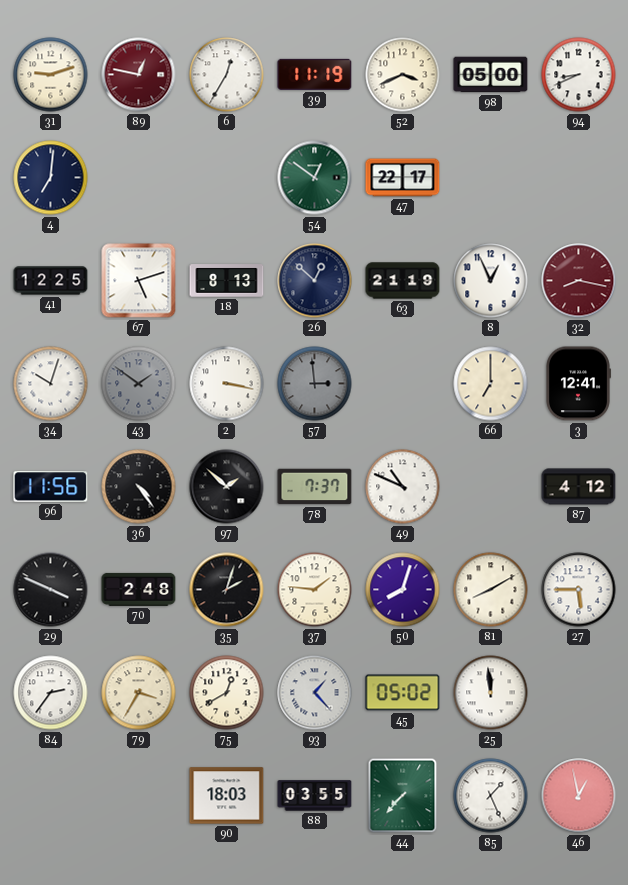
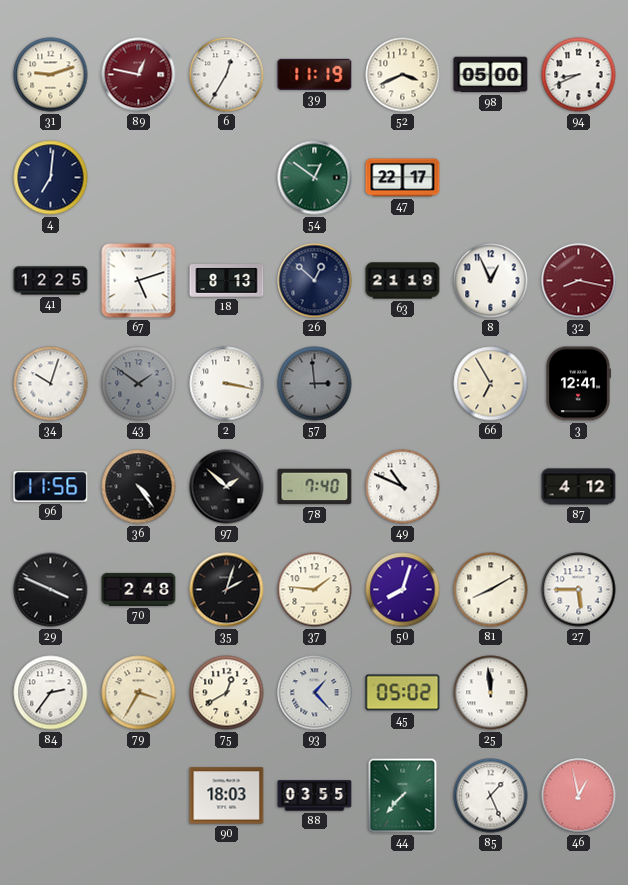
66: 7:00 -> 6:55 (491, 384)
78: 7:37 -> 7:40 (315, 487)
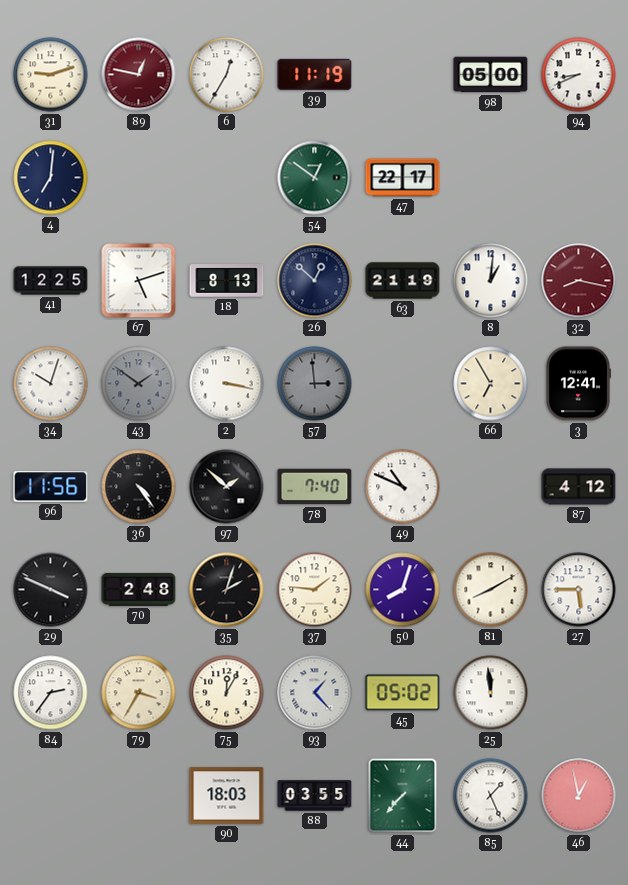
52: 3:41 -> none (403, 75)
8: 12:56 -> 1:01 (491, 281)
75: 12:40 -> 12:05 (227, 693)
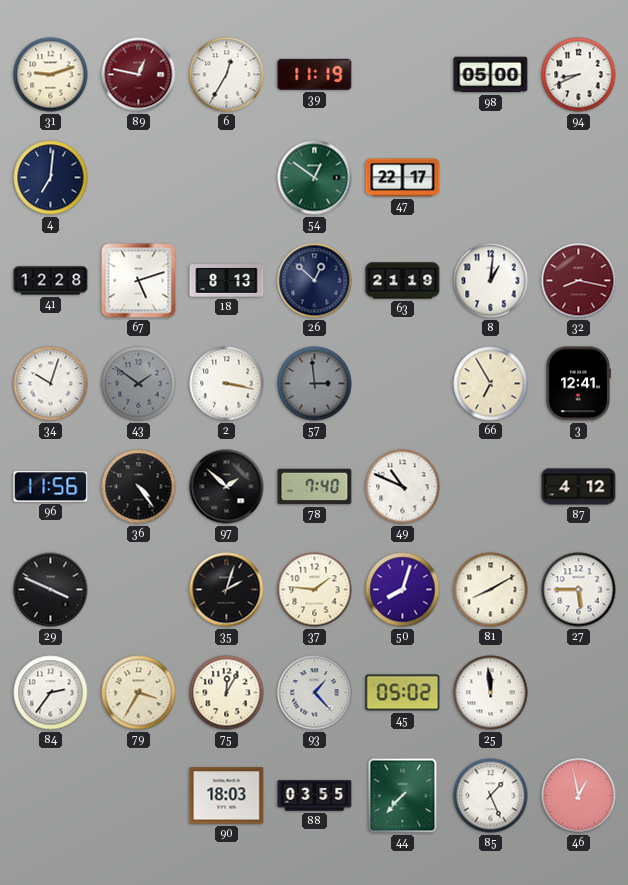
41: 12:25 -> 12:28 (51, 281)
70: 2:48 -> none (139, 589)
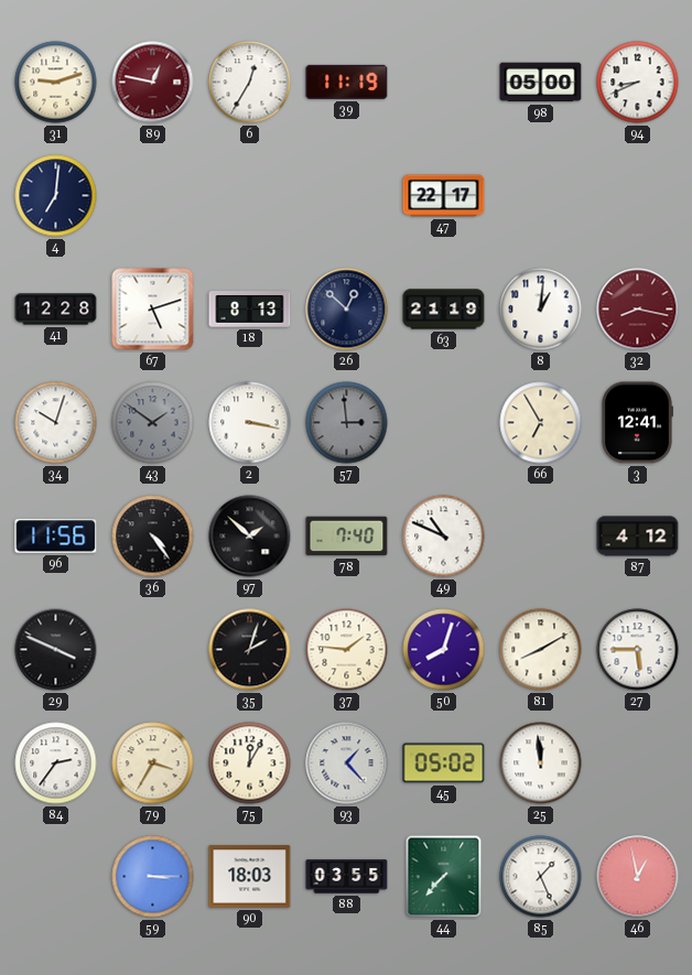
54: 12:51 -> none (315, 178)
59: none -> 3:15 (153, 877)
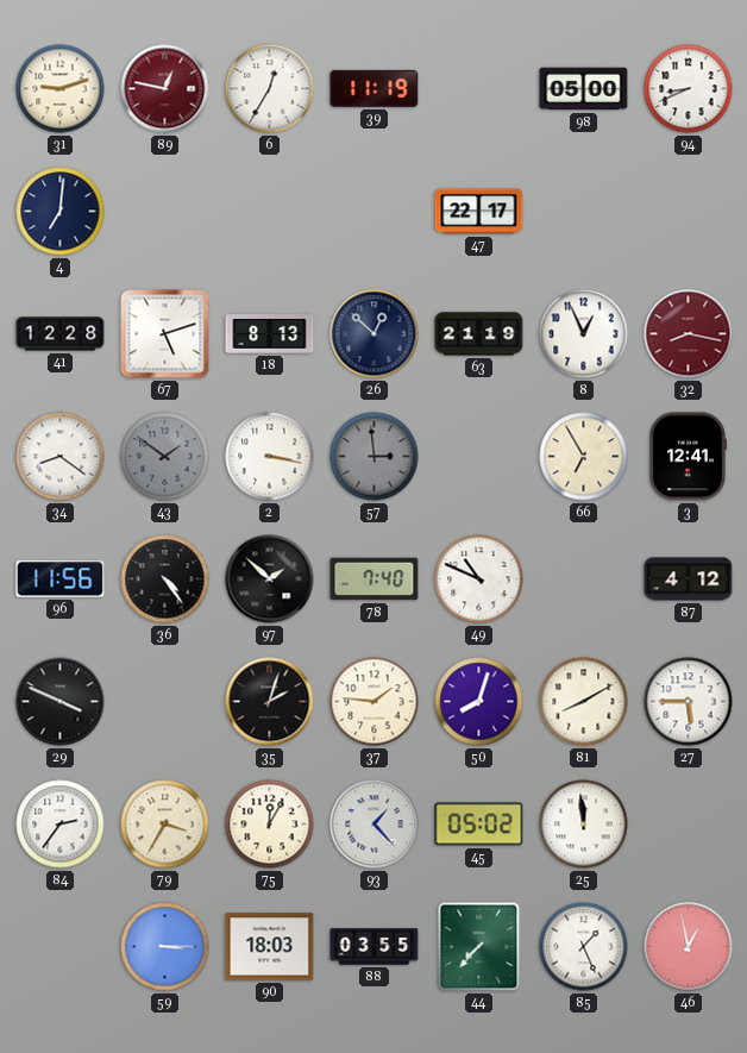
8: 1:01 -> 12:56 (584, 334)
34: 10:03 -> 8:21 (61, 457)
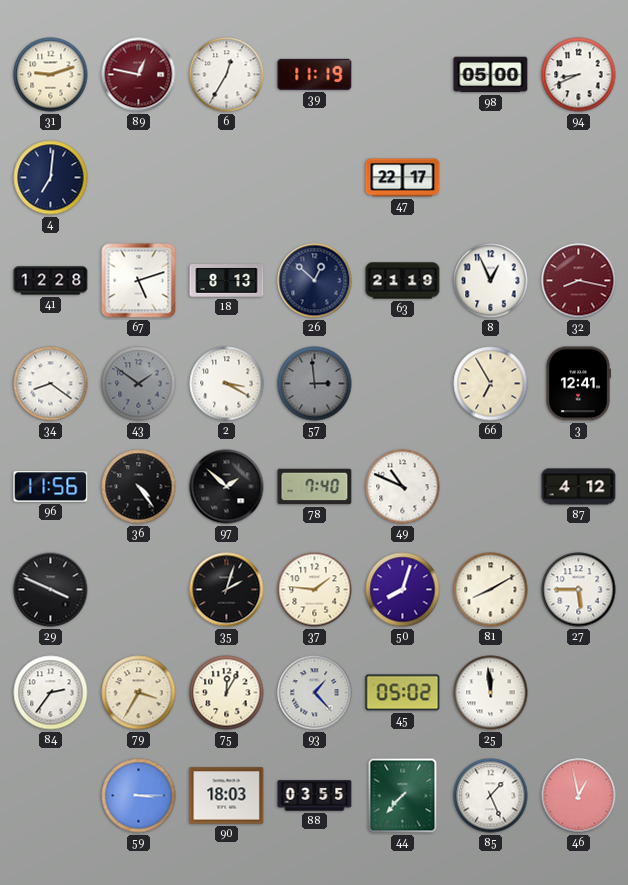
2: 3:17 -> 3:20 (227, 384)
